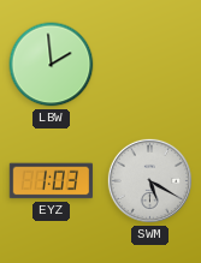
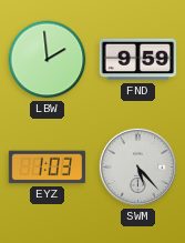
FND: none -> 9:59 (138, 60)
SWM: 5:20 -> 5:23 (137, 166)
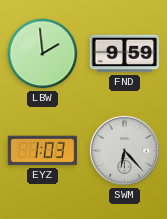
SWM: 5:23 -> 6:23 (124, 150)
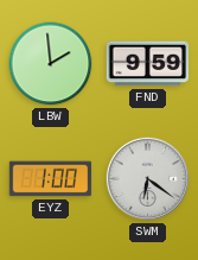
EYZ: 1:03 -> 1:00 (51, 179)
SWM: 6:23 -> 6:21 (147, 178)
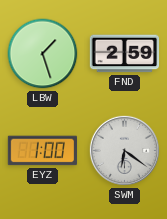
LBW: 1:59 -> 1:27 (43, 54)
FND: 9:59 -> 2:59 (125, 54)
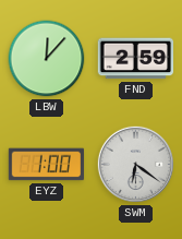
LBW: 1:27 -> 12:07 (47, 59)
